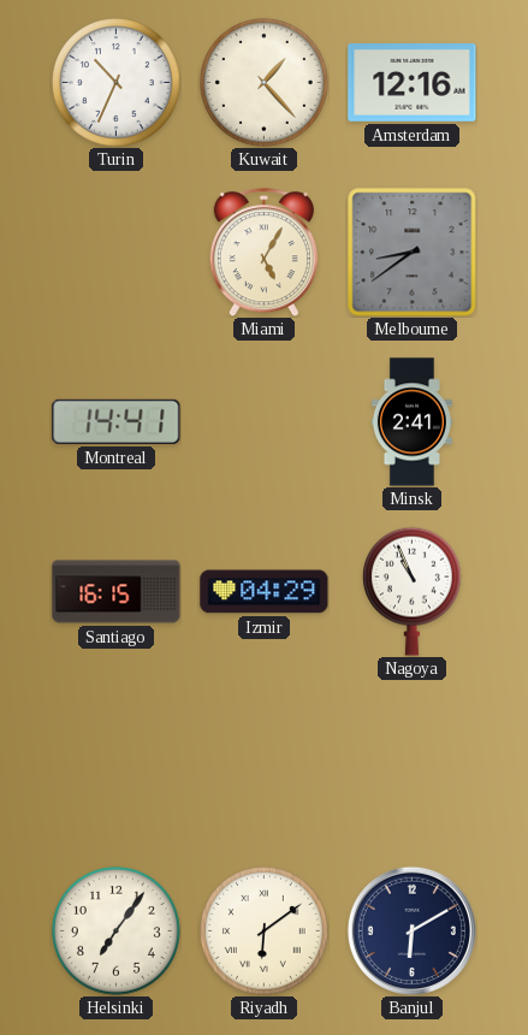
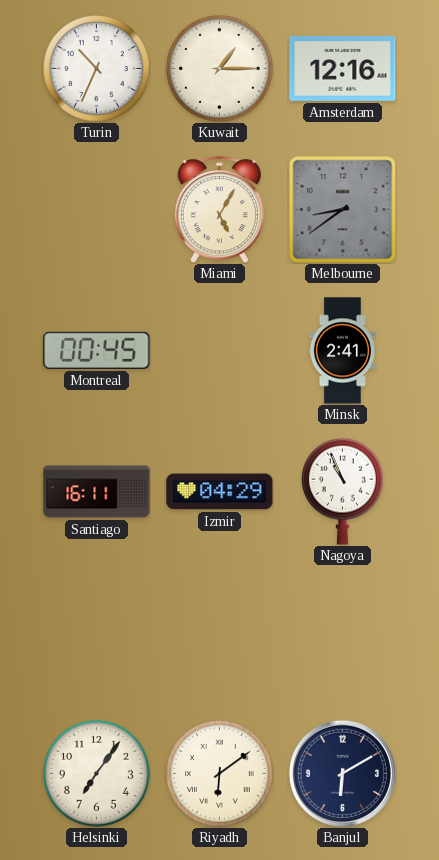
Kuwait: 1:23 -> 1:15 (220, 69)
Montreal: 14:41 -> 00:45 (97, 350)
Santiago: 16:15 -> 16:11 (97, 492)
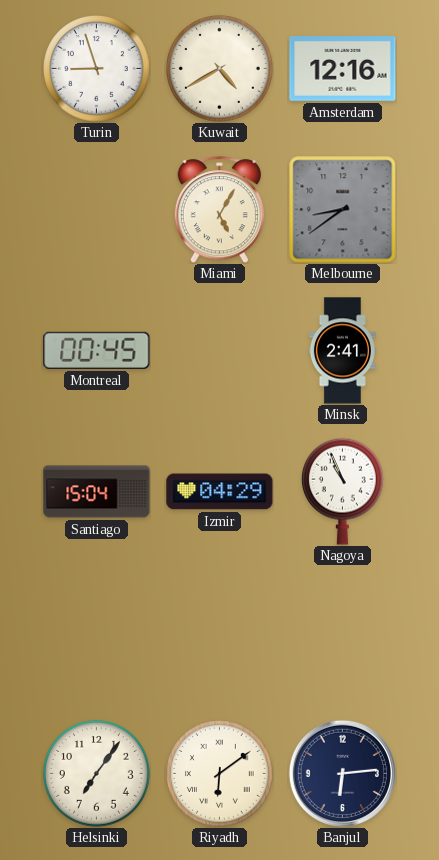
Turin: 10:34 -> 8:57 (97, 69)
Kuwait: 1:15 -> 4:40 (220, 69)
Santiago: 16:11 -> 15:04 (97, 492)
Banjul: 6:10 -> 6:14 (342, 773)
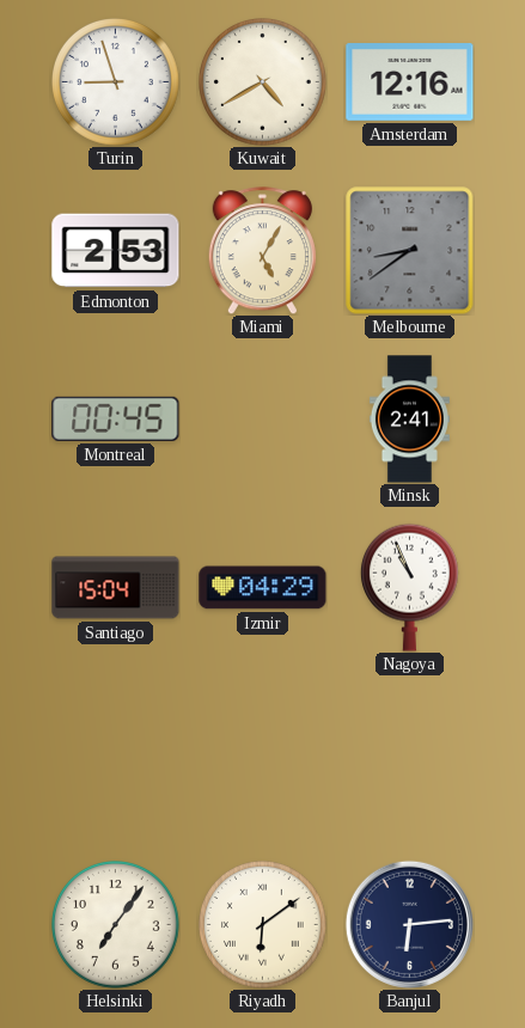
Edmonton: none -> 2:53 (116, 251)
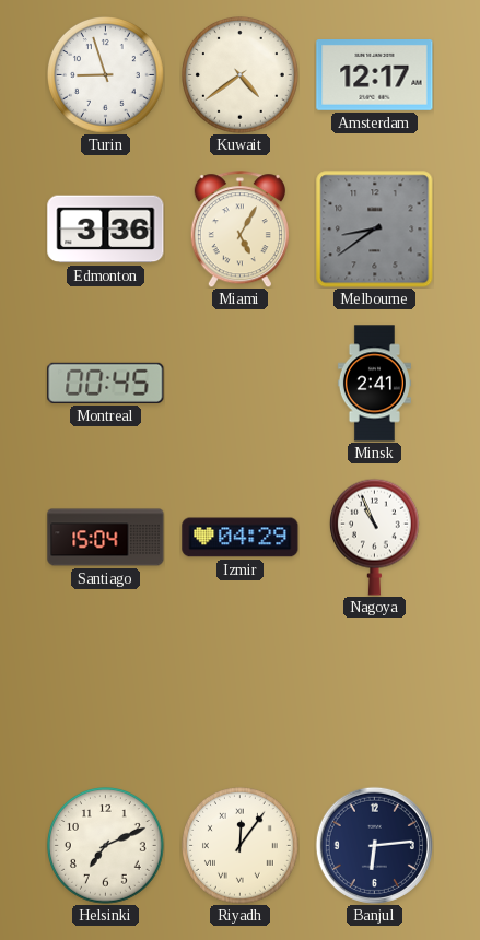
Kuwait: 4:40 -> 4:39 (241, 75)
Amsterdam: 12:16 -> 12:17 (375, 75)
Edmonton: 2:53 -> 3:36 (106, 230)
Helsinki: 7:06 -> 7:11 (106, 846)
Riyadh: 6:09 -> 12:06 (241, 846)
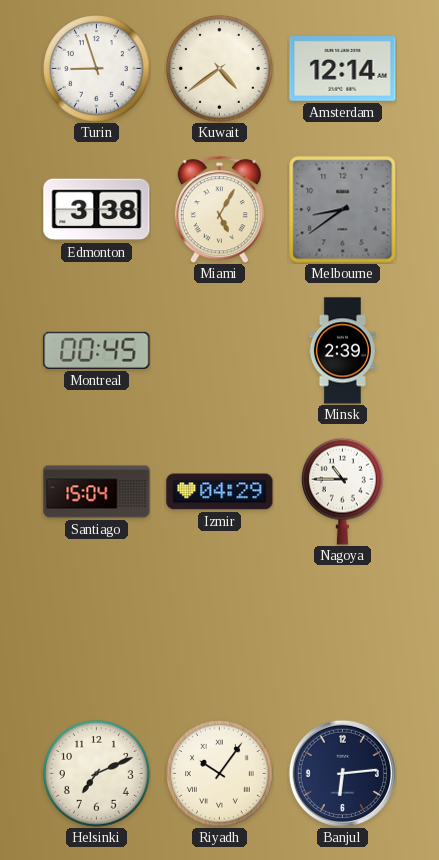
Amsterdam: 12:17 -> 12:14 (343, 69)
Edmonton: 3:36 -> 3:38 (97, 210)
Minsk: 2:41 -> 2:39 (342, 351)
Nagoya: 10:56 -> 10:45 (342, 491)
Riyadh: 12:06 -> 10:06 (220, 774)
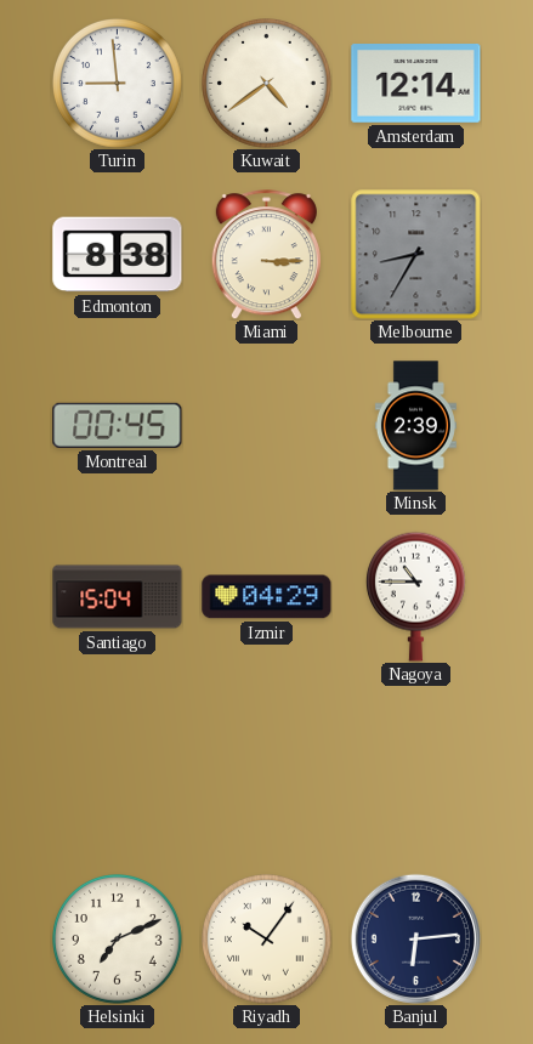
Turin: 8:57 -> 8:59 (118, 84)
Edmonton: 3:38 -> 8:38 (118, 255)
Miami: 5:05 -> 3:15 (266, 255)
Melbourne: 8:39 -> 8:35 (416, 255)
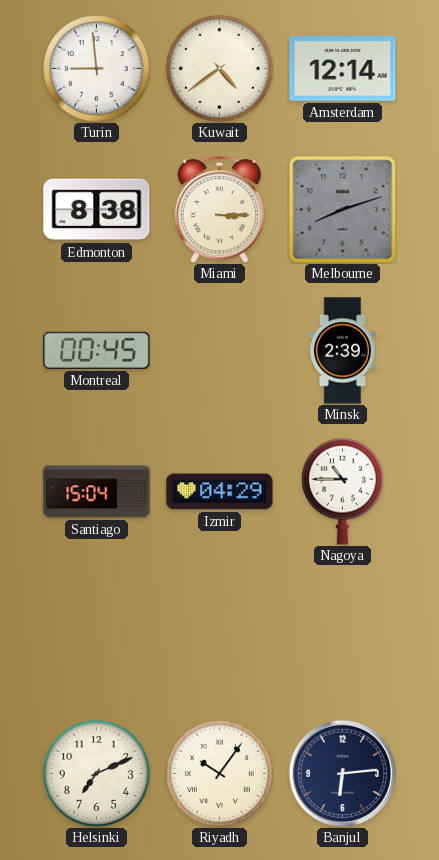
Melbourne: 8:35 -> 8:12 (343, 210)
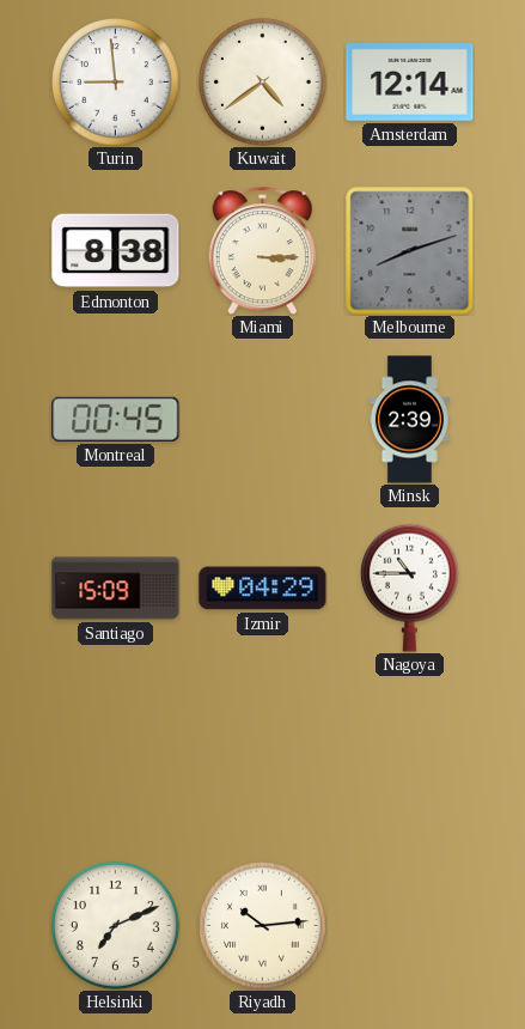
Santiago: 15:04 -> 15:09 (116, 589)
Riyadh: 10:06 -> 10:14 (263, 926)
Banjul: 6:14 -> none (342, 773)
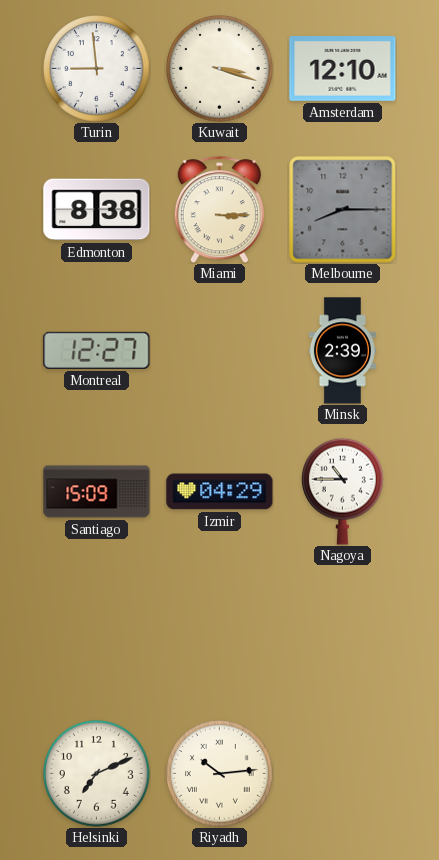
Kuwait: 4:39 -> 3:18 (220, 69)
Amsterdam: 12:14 -> 12:10 (343, 69)
Melbourne: 8:12 -> 8:15 (343, 210)
Montreal: 00:45 -> 12:27 (97, 350)
